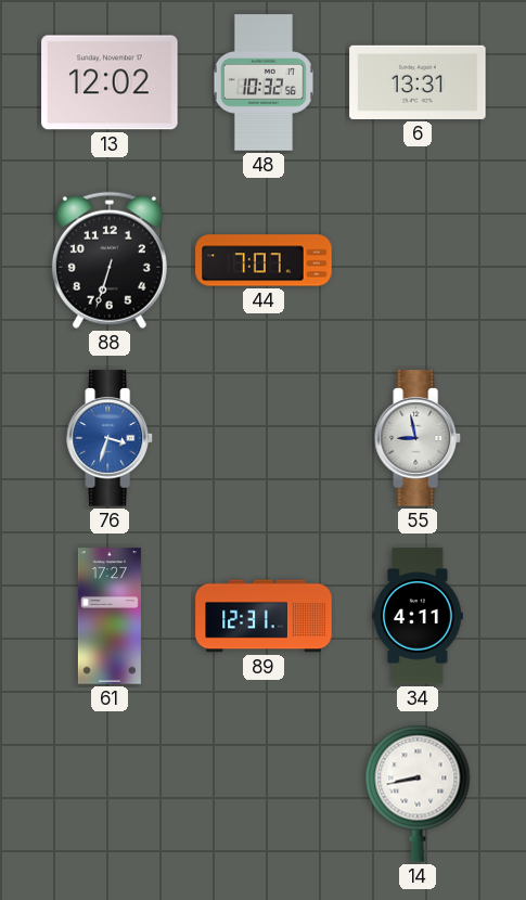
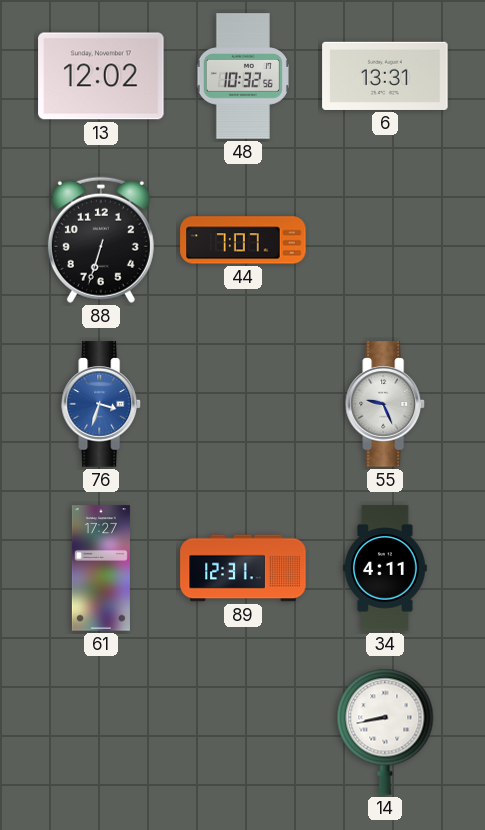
55: 8:58 -> 9:26 (385, 404)
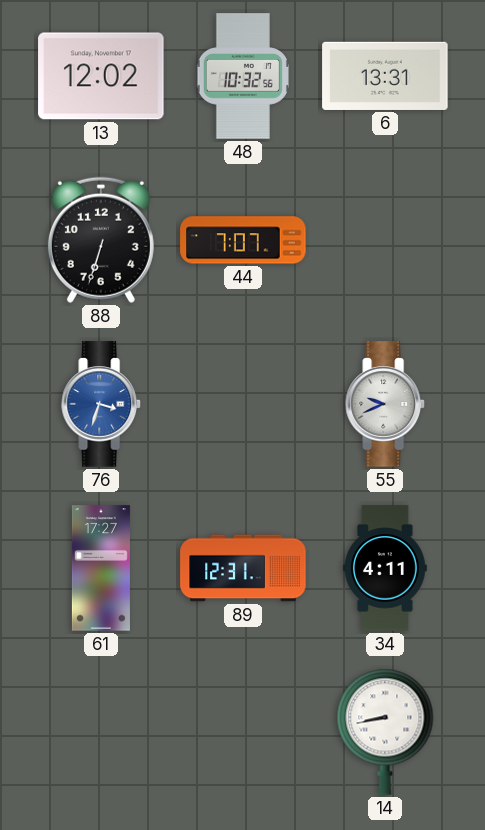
55: 9:26 -> 9:41 (385, 404)
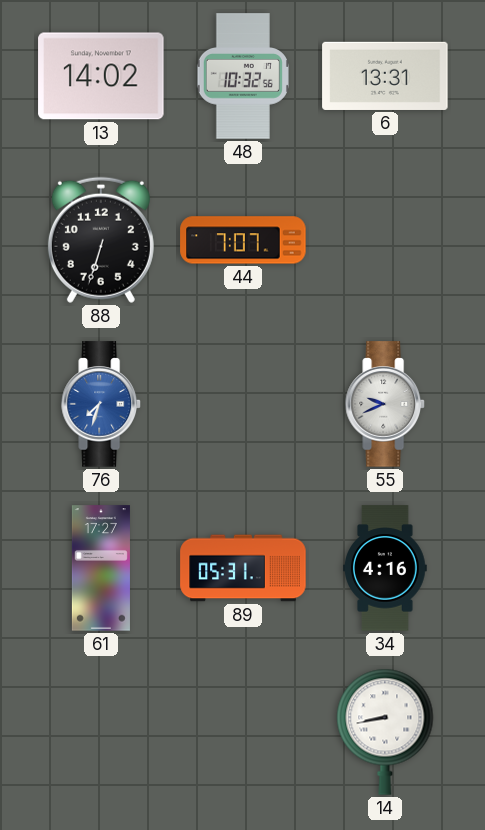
13: 12:02 -> 14:02 (101, 76)
76: 3:33 -> 7:33 (101, 404)
89: 12:31 -> 05:31 (243, 568)
34: 4:11 -> 4:16 (386, 568)
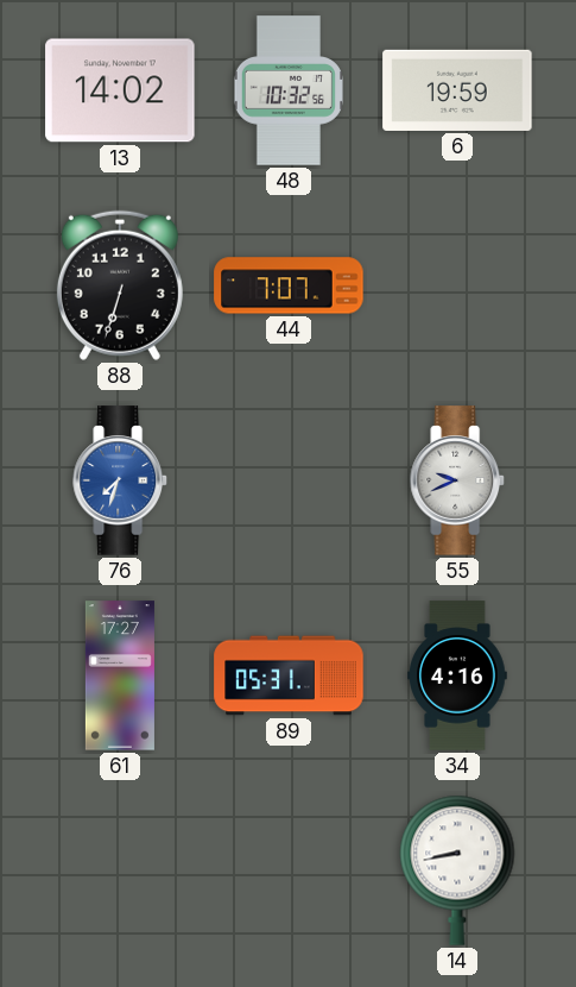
6: 13:31 -> 19:59 (457, 90)
